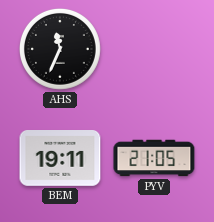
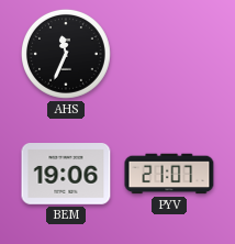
BEM: 19:11 -> 19:06 (66, 174)
PYV: 21:05 -> 21:07 (169, 174)
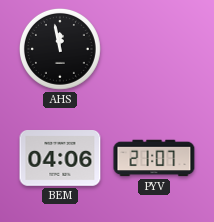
AHS: 11:34 -> 11:58 (60, 49)
BEM: 19:06 -> 04:06 (60, 158)
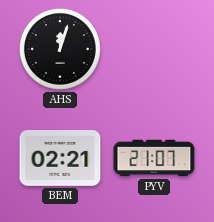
AHS: 11:58 -> 12:03 (60, 49)
BEM: 04:06 -> 02:21 (60, 158)
